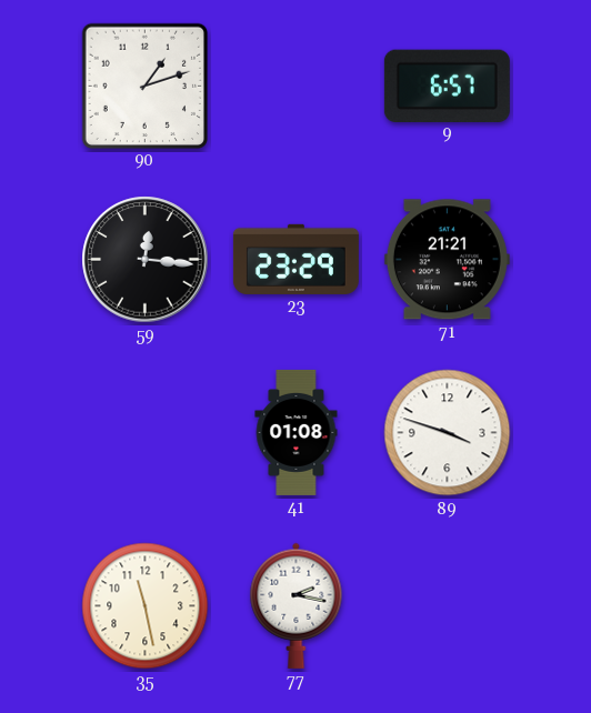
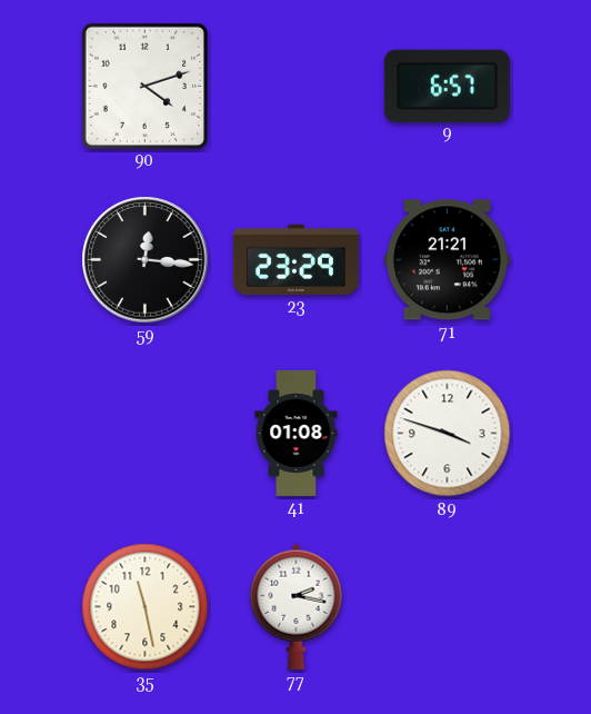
90: 1:12 -> 4:12 (144, 86)
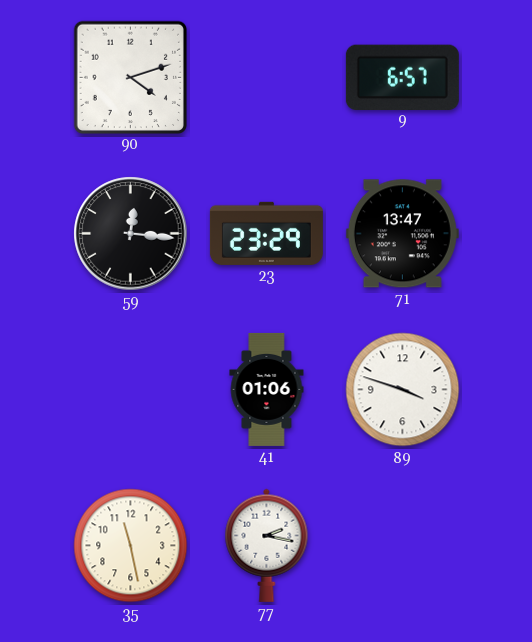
71: 21:21 -> 13:47 (402, 234)
41: 01:08 -> 01:06 (267, 389)
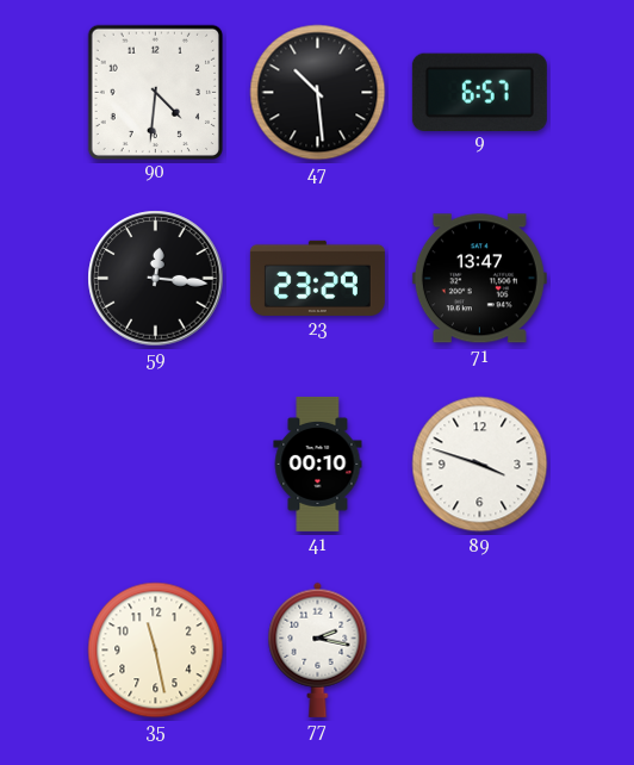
90: 4:12 -> 4:31 (155, 92)
47: none -> 10:29 (318, 93)
41: 01:06 -> 00:10 (318, 464)
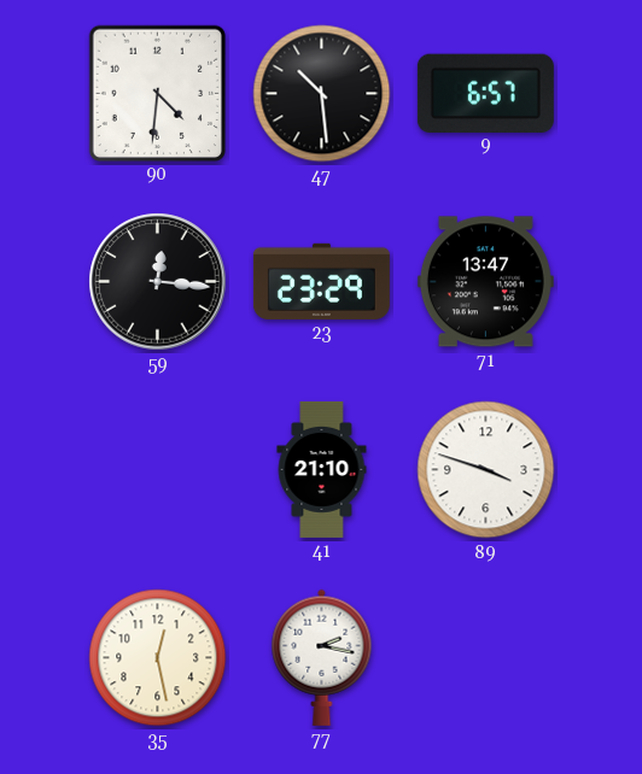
41: 00:10 -> 21:10 (322, 469)
35: 11:28 -> 12:28 (158, 658)
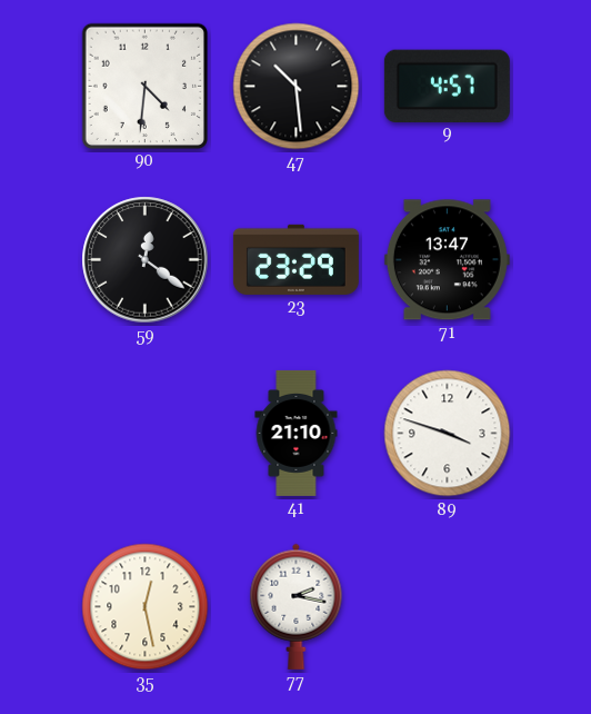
9: 6:57 -> 4:57 (447, 86)
59: 12:16 -> 12:21 (146, 260)
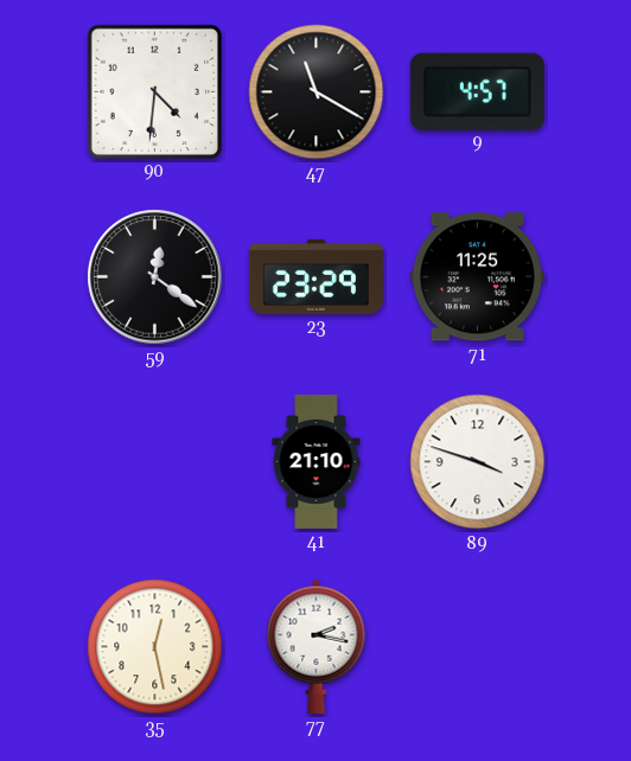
47: 10:29 -> 11:20 (317, 92)
71: 13:47 -> 11:25 (477, 277)
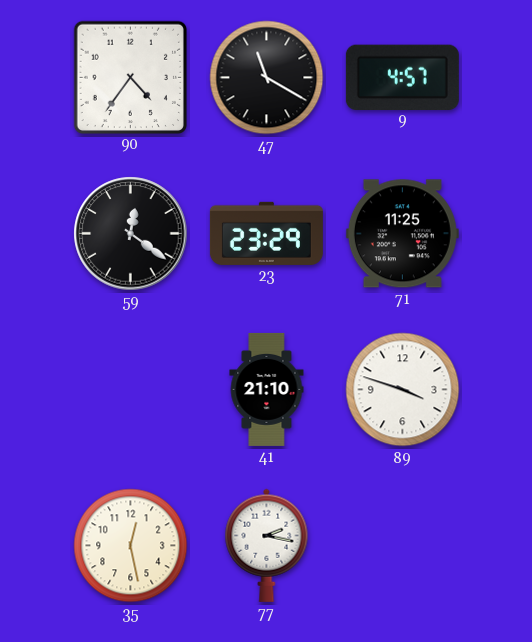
90: 4:31 -> 4:36 (130, 77)
